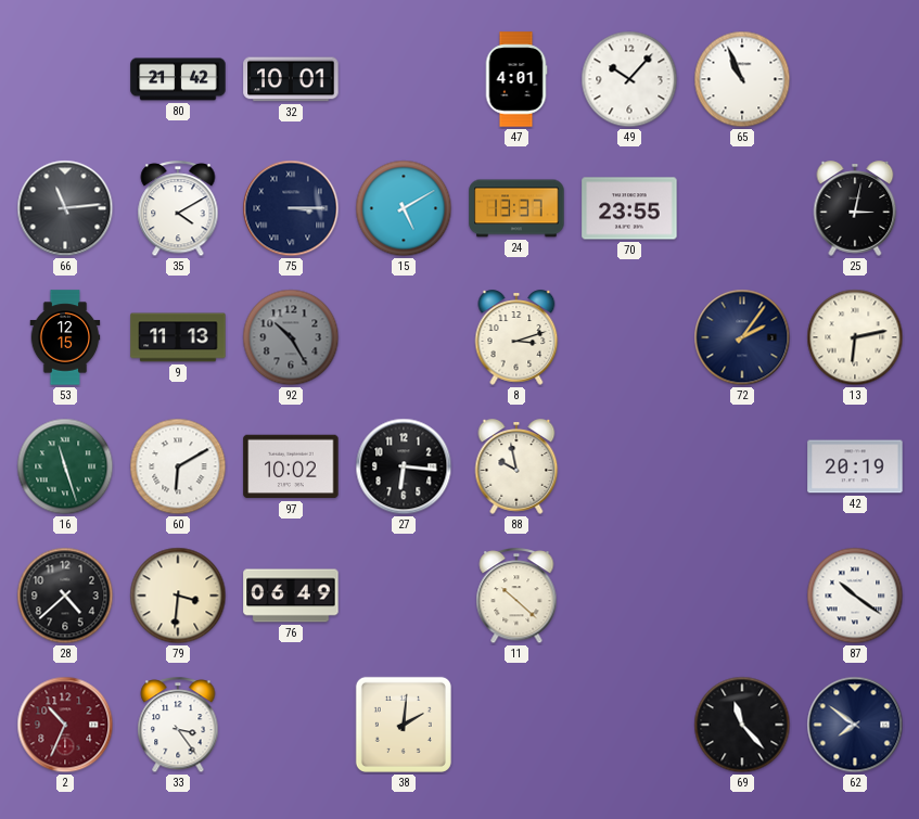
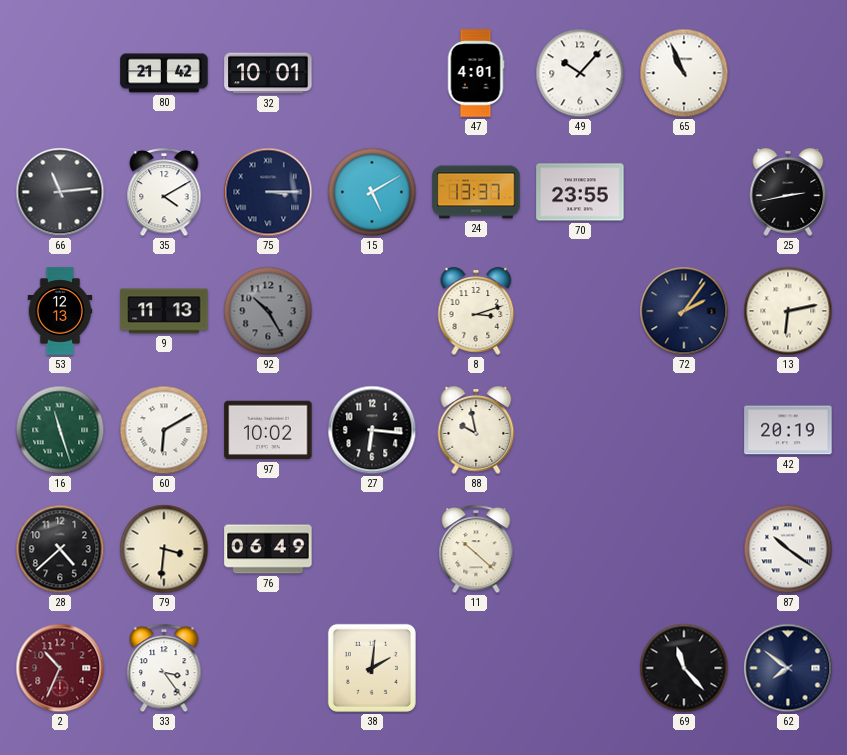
25: 3:02 -> 2:43 (788, 192)
53: 12:15 -> 12:13 (60, 311)
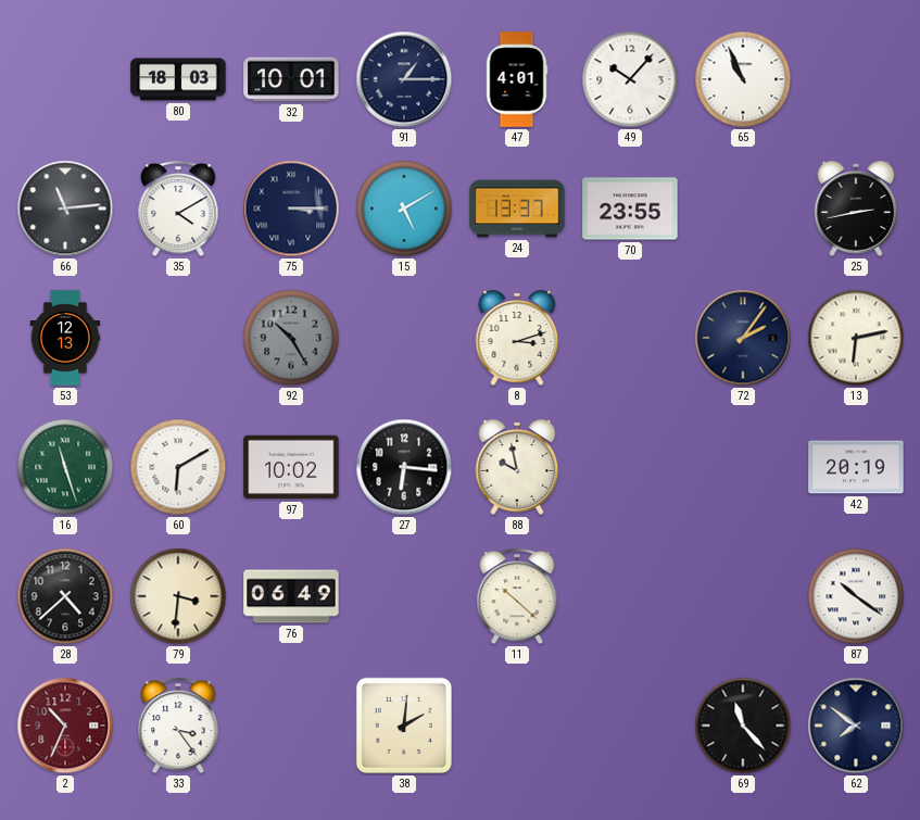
80: 21:42 -> 18:03 (178, 79)
91: none -> 1:15 (404, 79)
9: 11:13 -> none (164, 311)
